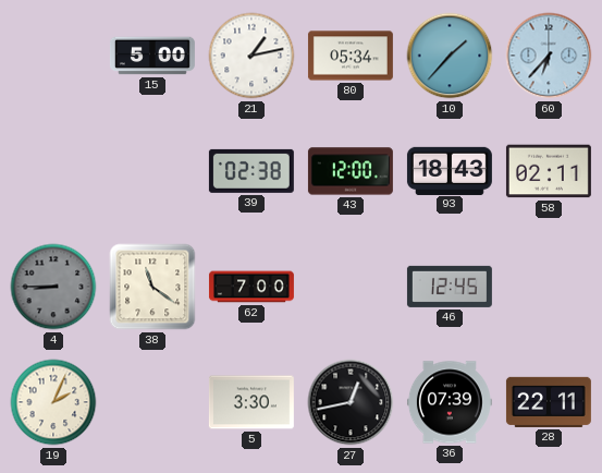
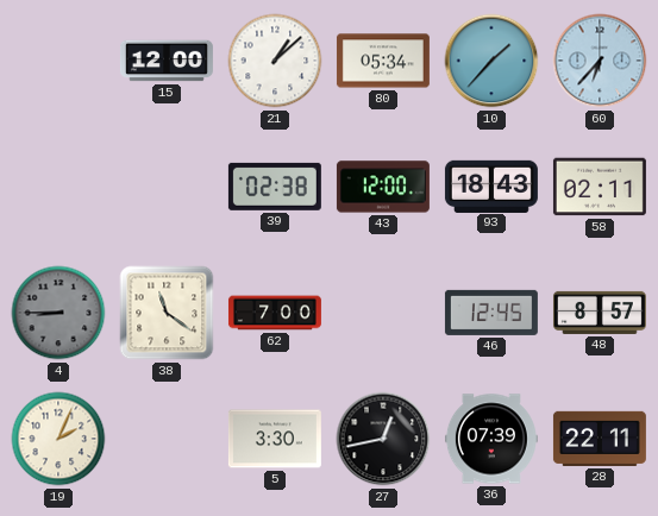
15: 5:00 -> 12:00 (167, 61)
21: 1:13 -> 1:08 (275, 61)
48: none -> 8:57 (600, 313)
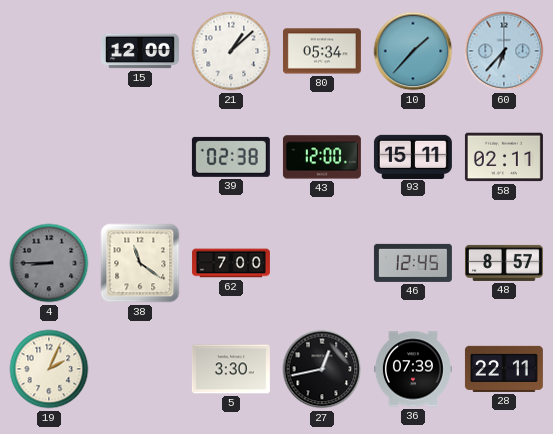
93: 18:43 -> 15:11 (413, 156)
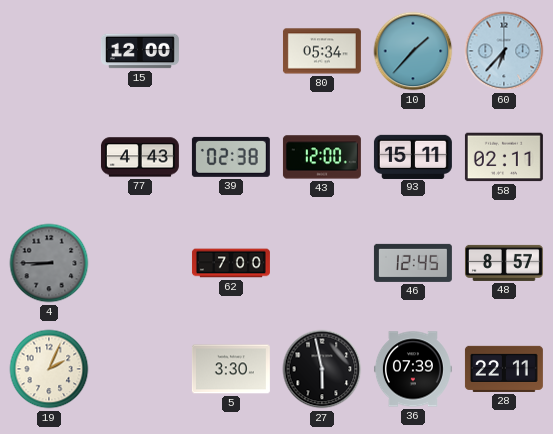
21: 1:08 -> none (231, 51)
77: none -> 4:43 (140, 157)
38: 11:21 -> none (140, 263)
27: 12:43 -> 5:58 (322, 369)
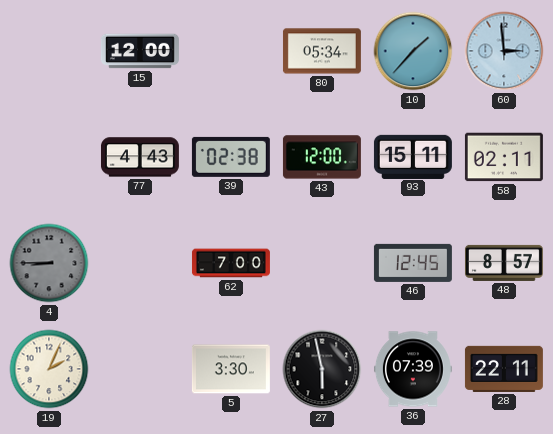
60: 6:37 -> 2:59 (504, 51)
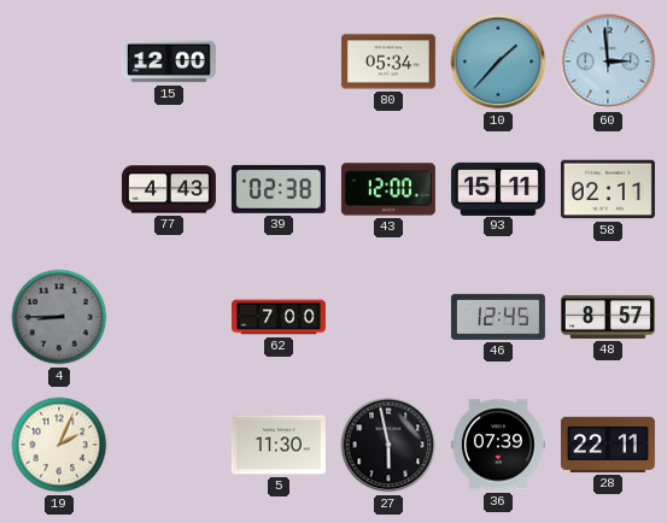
5: 3:30 -> 11:30 (279, 445)
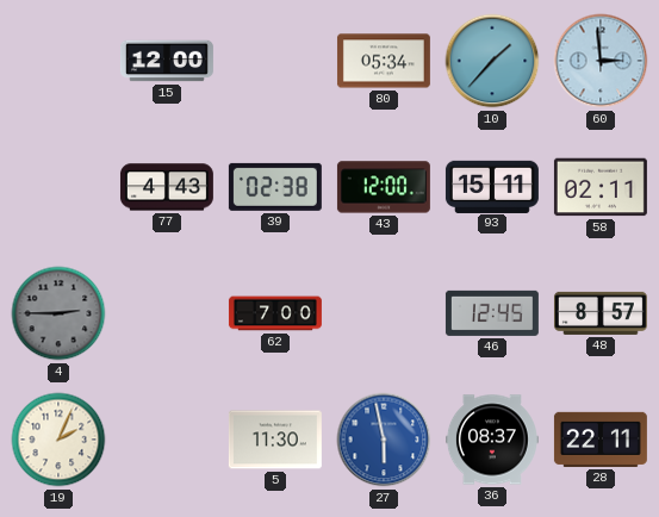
4: 8:45 -> 2:45 (58, 313)
27 dial: black -> blue (384, 440)
36: 07:39 -> 08:37 (492, 440)
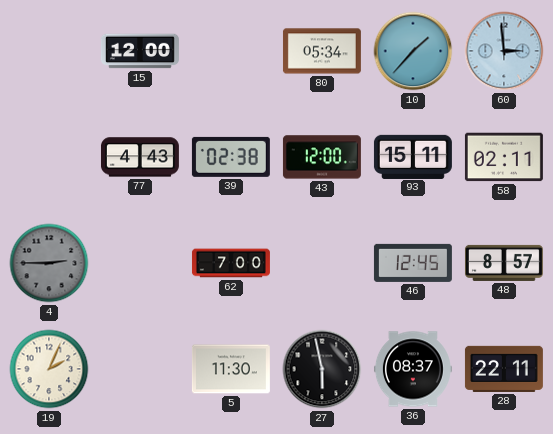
27 dial: blue -> black (322, 369)
